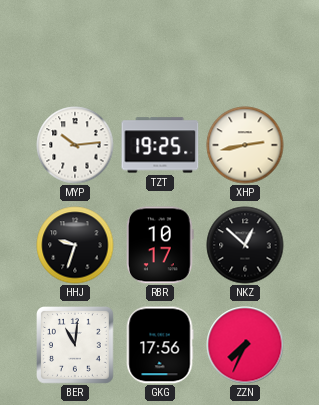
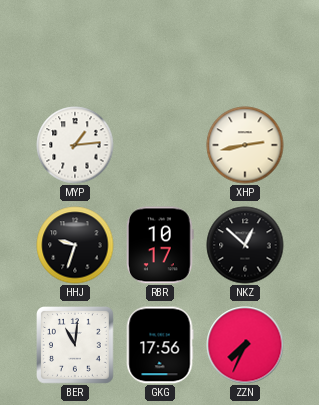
MYP: 10:14 -> 1:14 (75, 145)
TZT: 19:25 -> none (160, 145)
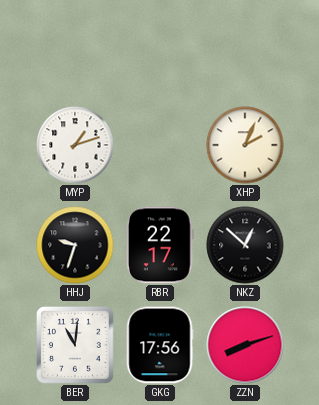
MYP: 1:14 -> 1:12 (75, 145)
XHP: 2:43 -> 2:04 (245, 145)
RBR: 10:17 -> 22:17 (161, 245)
ZZN: 7:34 -> 8:12 (245, 345)
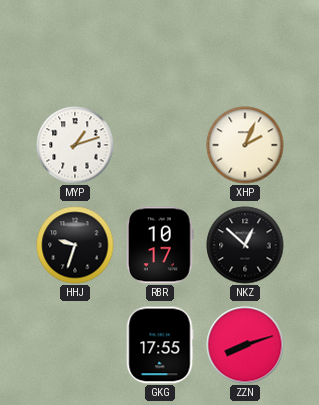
RBR: 22:17 -> 10:17 (161, 245)
BER: 11:01 -> none (76, 346)
GKG: 17:56 -> 17:55 (160, 345)
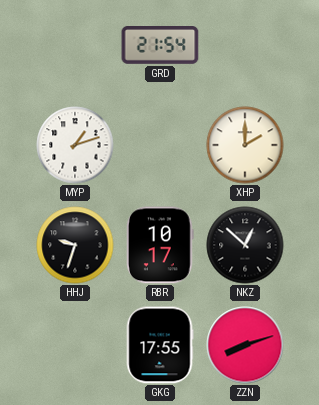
GRD: none -> 21:54 (160, 46)
XHP: 2:04 -> 2:00 (245, 145)
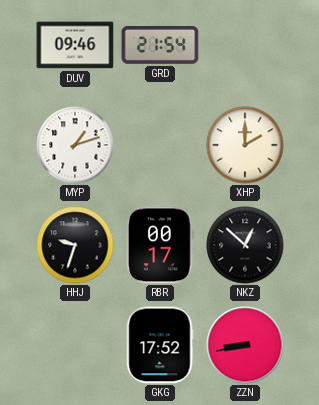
DUV: none -> 09:46 (75, 45)
RBR: 10:17 -> 00:17 (161, 245)
GKG: 17:55 -> 17:52 (160, 345)
ZZN: 8:12 -> 8:43 (245, 345)
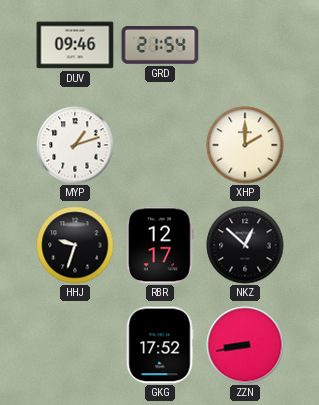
RBR: 00:17 -> 12:17 (161, 245)
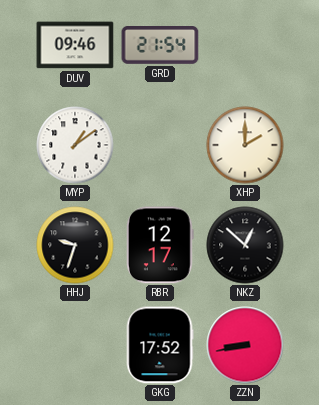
MYP: 1:12 -> 1:09 (75, 145)
